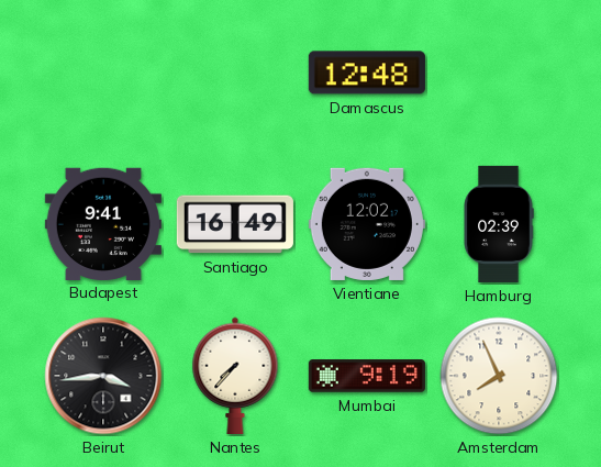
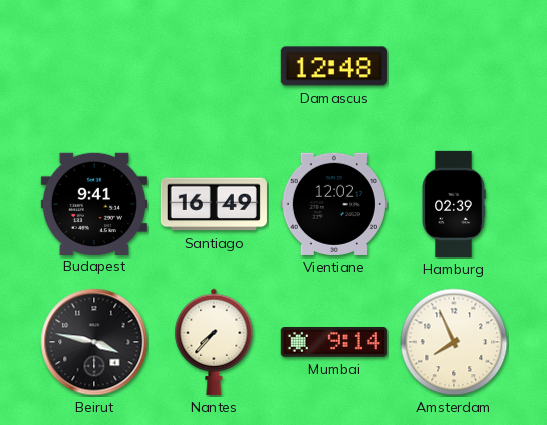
Beirut: 3:44 -> 3:47 (94, 342)
Mumbai: 9:19 -> 9:14 (334, 342)
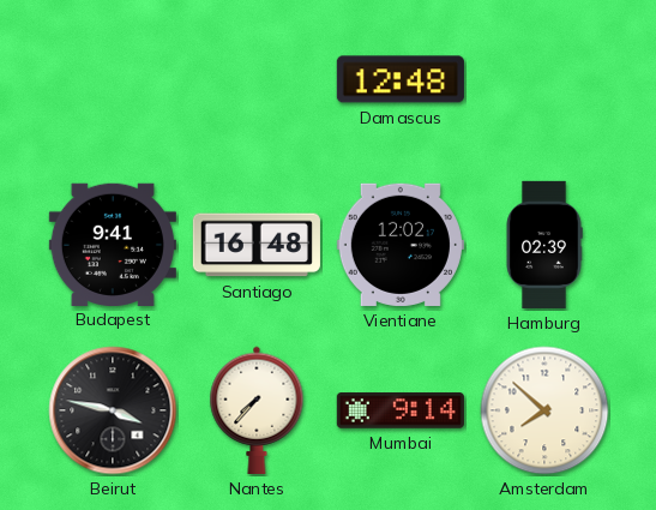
Santiago: 16:49 -> 16:48 (257, 245)
Amsterdam: 7:56 -> 7:52 (544, 410)
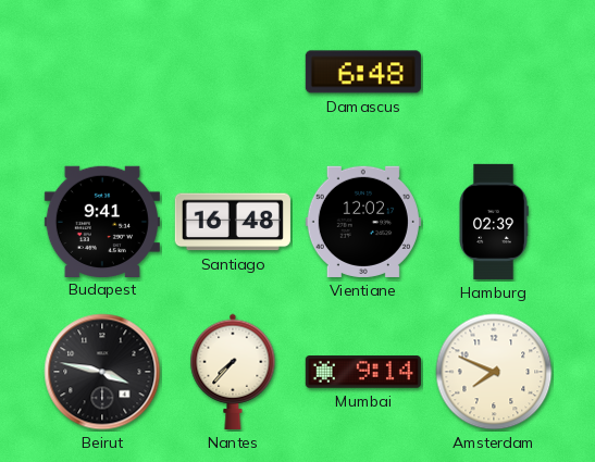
Damascus: 12:48 -> 6:48 (363, 72)
Amsterdam: 7:52 -> 7:49 (494, 372)
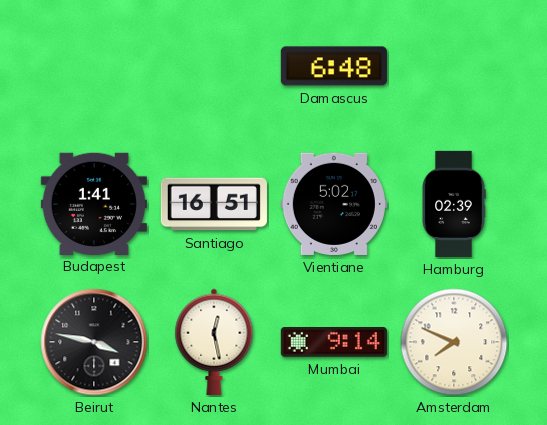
Budapest: 9:41 -> 1:41 (94, 203)
Santiago: 16:48 -> 16:51 (214, 204)
Vientiane: 12:02 -> 5:02 (334, 204)
Nantes: 7:37 -> 12:28 (214, 342)
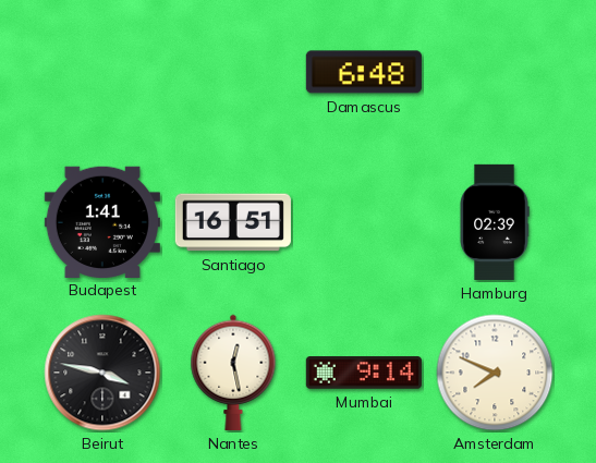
Vientiane: 5:02 -> none (334, 204)
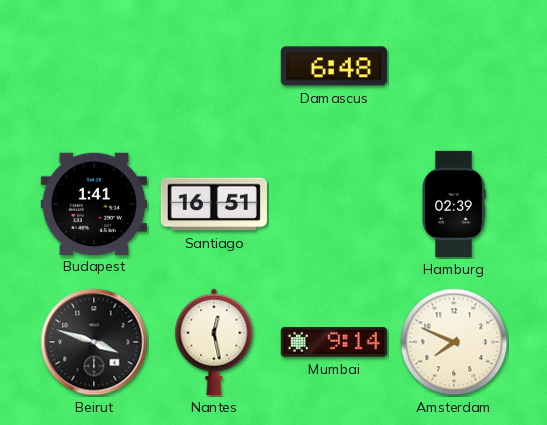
Beirut: 3:47 -> 3:48 (94, 342)
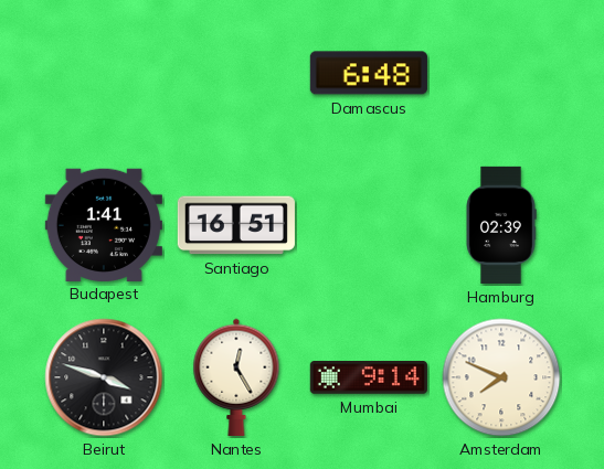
Nantes: 12:28 -> 12:25 (236, 377)
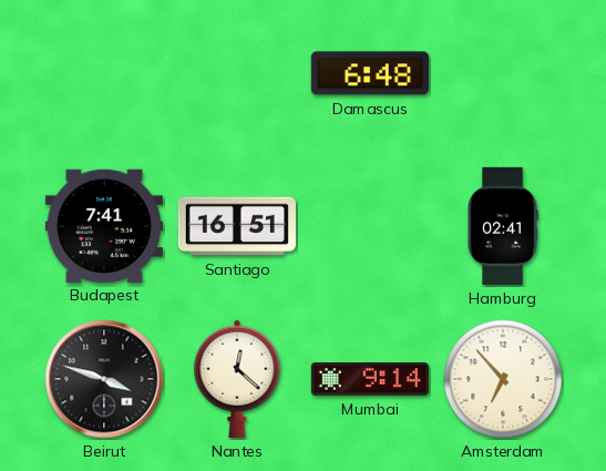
Budapest: 1:41 -> 7:41 (104, 225)
Hamburg: 02:39 -> 02:41 (503, 226)
Nantes: 12:25 -> 12:22 (237, 379)
Amsterdam: 7:49 -> 6:53 (503, 379)
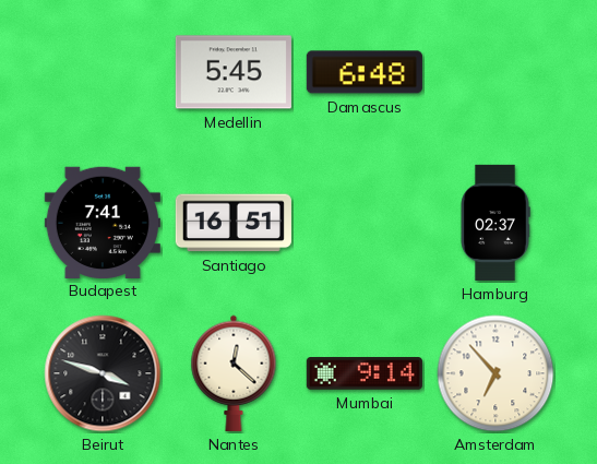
Medellin: none -> 5:45 (234, 72)
Hamburg: 02:41 -> 02:37 (495, 223)
